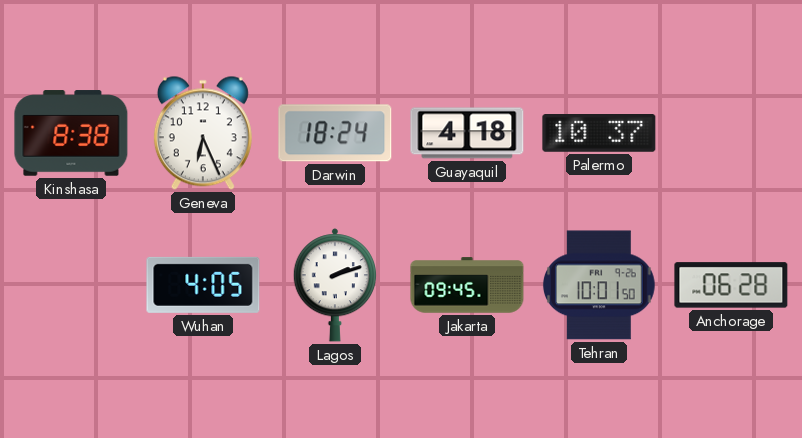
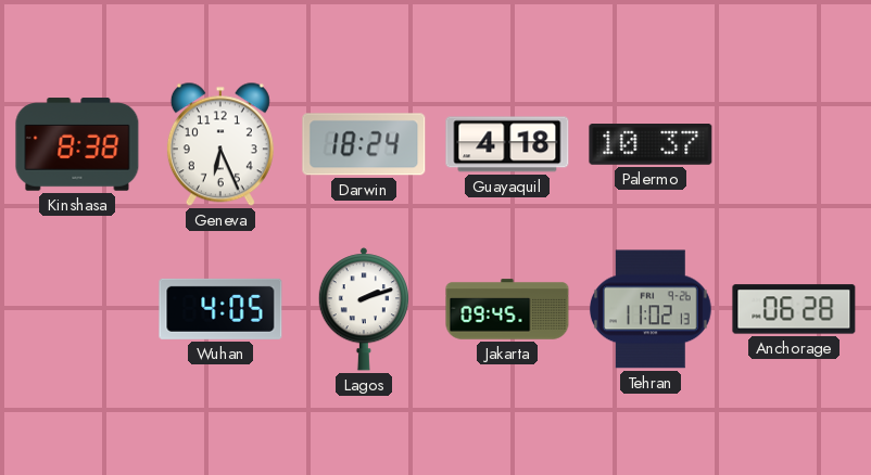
Tehran: 10:01 -> 11:02 (652, 309)
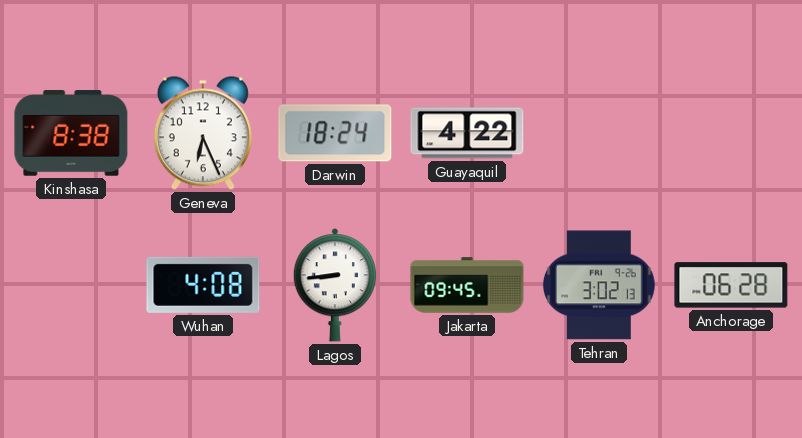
Guayaquil: 4:18 -> 4:22 (467, 133)
Palermo: 10:37 -> none (651, 145)
Wuhan: 4:05 -> 4:08 (203, 285)
Lagos: 2:12 -> 8:44 (334, 285)
Tehran: 11:02 -> 3:02 (600, 285)
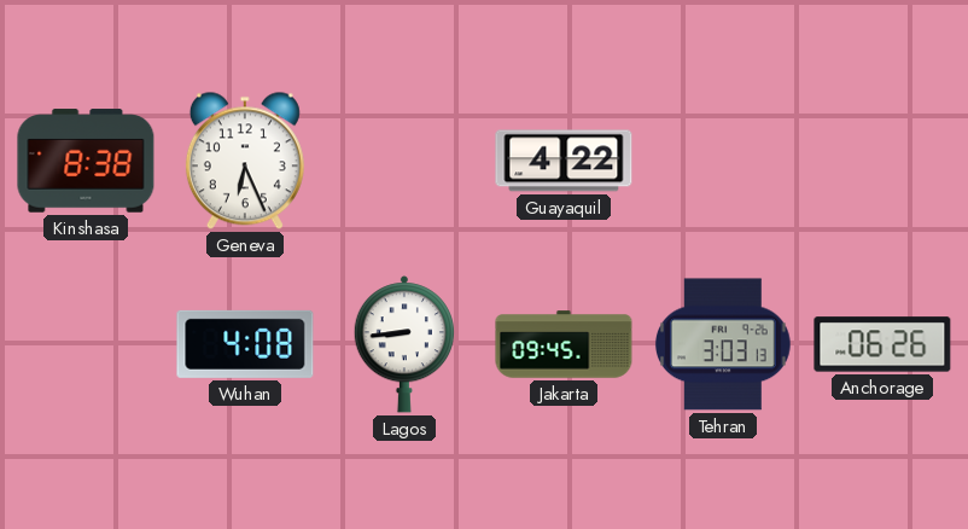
Darwin: 18:24 -> none (335, 133)
Tehran: 3:02 -> 3:03 (724, 344)
Anchorage: 06:28 -> 06:26 (882, 344)
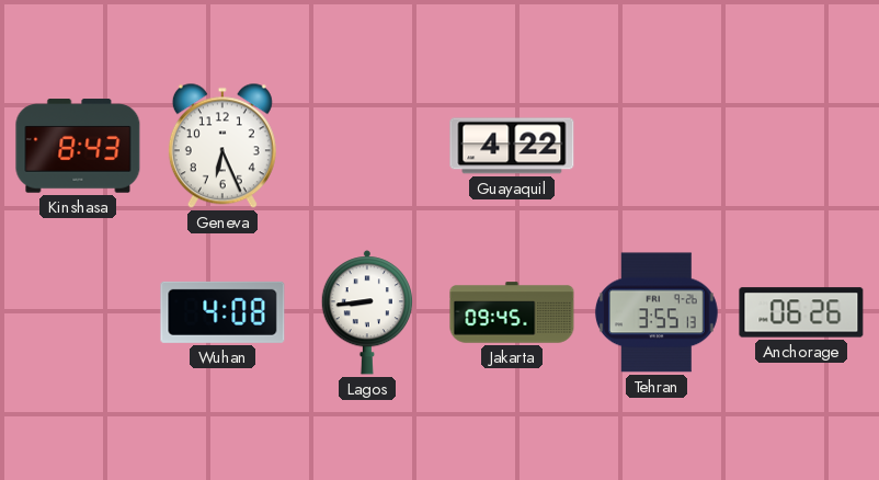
Kinshasa: 8:38 -> 8:43 (78, 146)
Tehran: 3:03 -> 3:55 (658, 312)
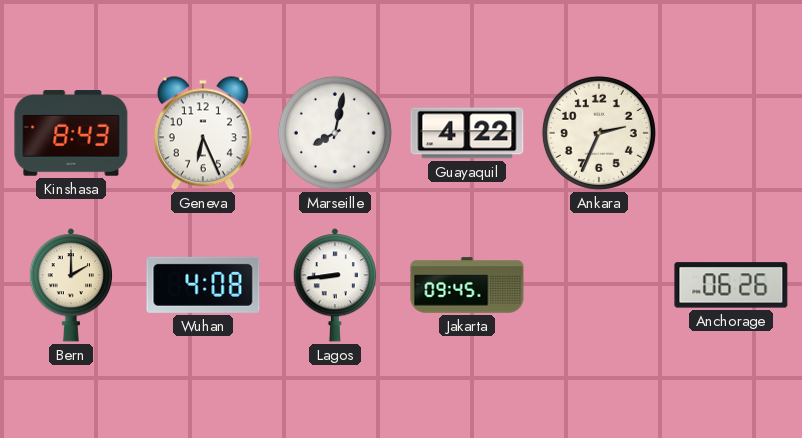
Marseille: none -> 8:02 (335, 133)
Ankara: none -> 2:34 (599, 133)
Bern: none -> 2:00 (70, 285)
Tehran: 3:55 -> none (658, 312)
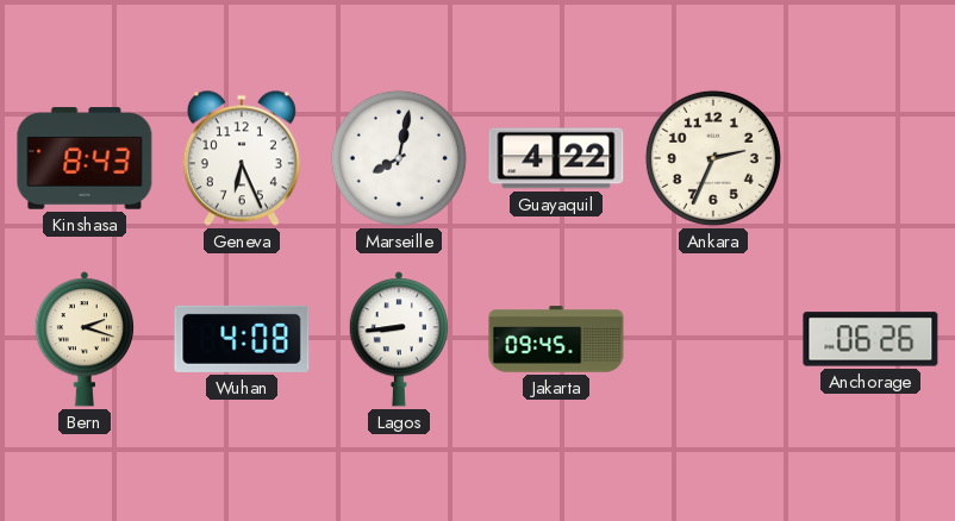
Bern: 2:00 -> 2:18 (83, 339)
